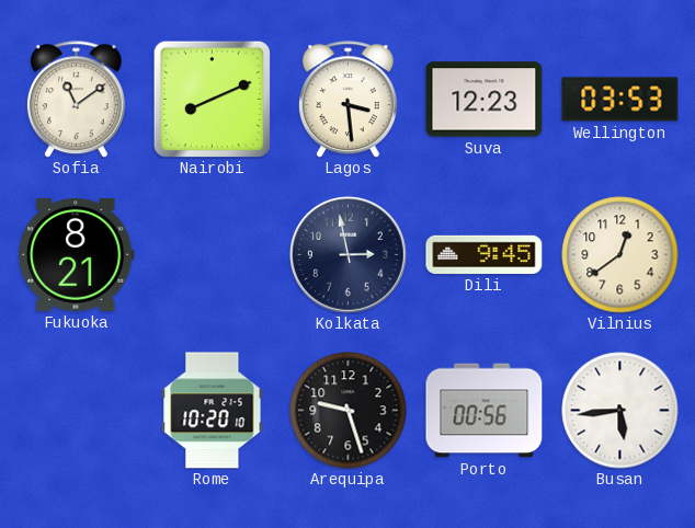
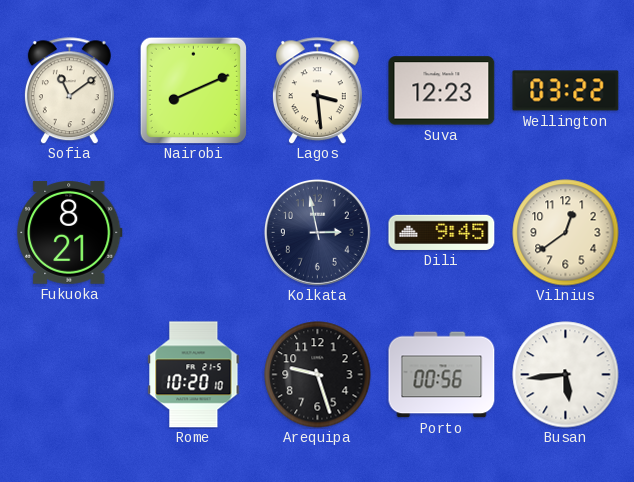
Wellington: 03:53 -> 03:22 (566, 91)
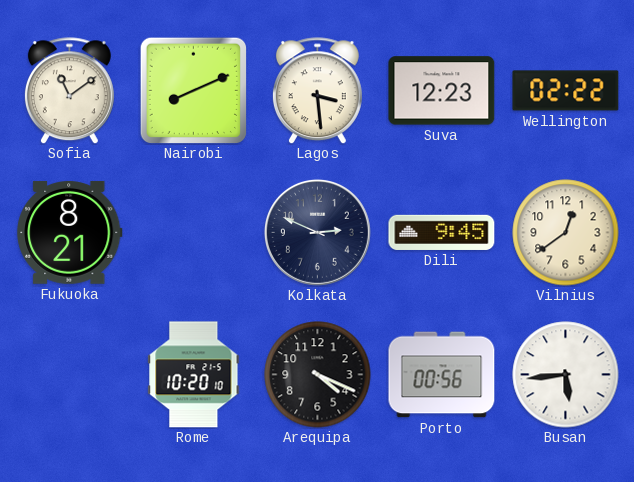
Wellington: 03:22 -> 02:22 (566, 91)
Kolkata: 2:58 -> 2:49 (317, 232)
Arequipa: 9:27 -> 4:19 (318, 375)
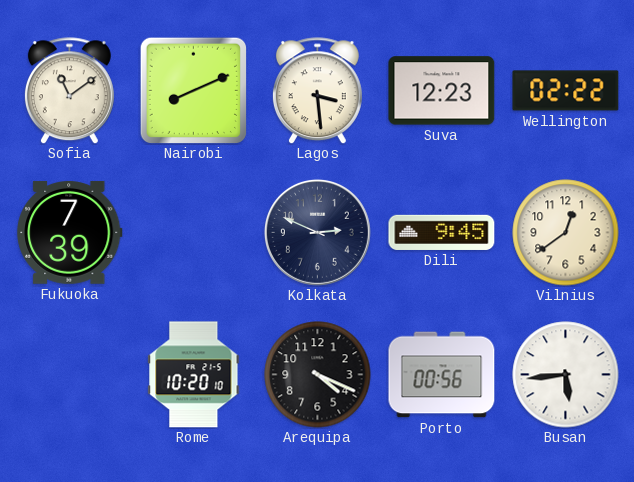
Fukuoka: 8:21 -> 7:39 (70, 232)
